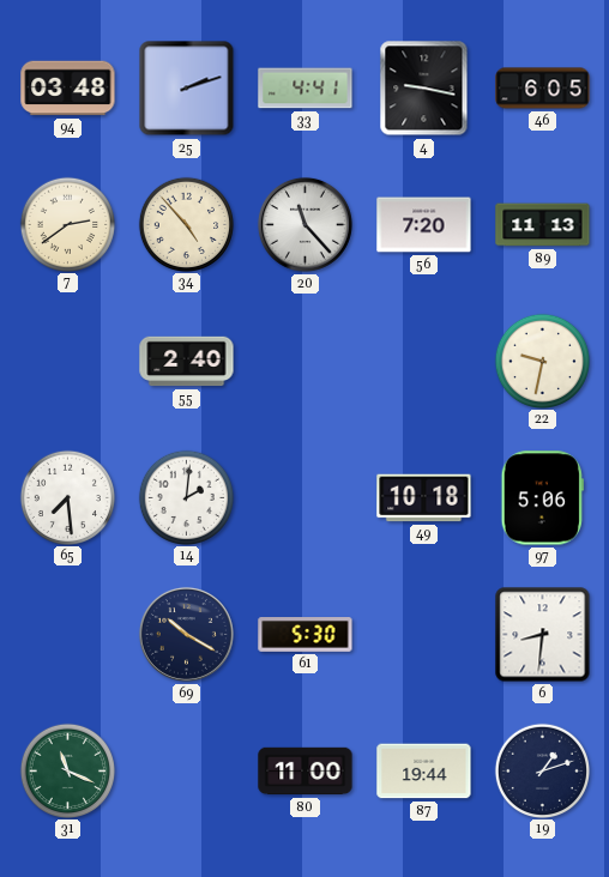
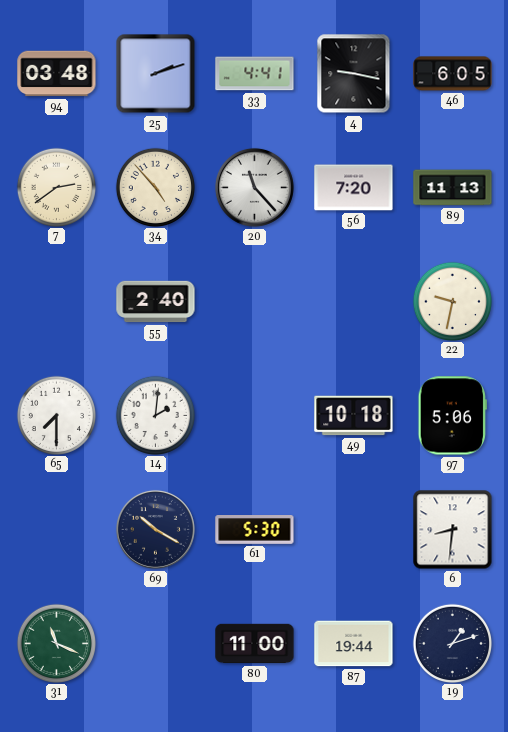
65: 7:29 -> 7:30 (56, 415)
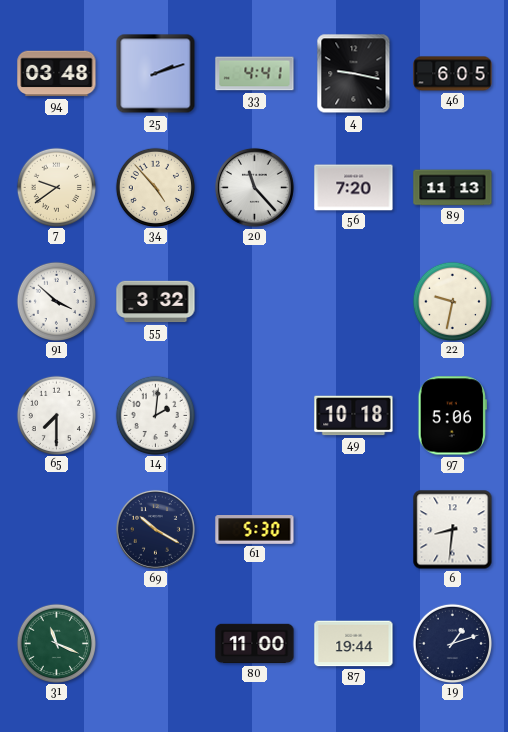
7: 2:39 -> 9:39 (56, 187)
91: none -> 3:52 (56, 301)
55: 2:40 -> 3:32 (156, 302)
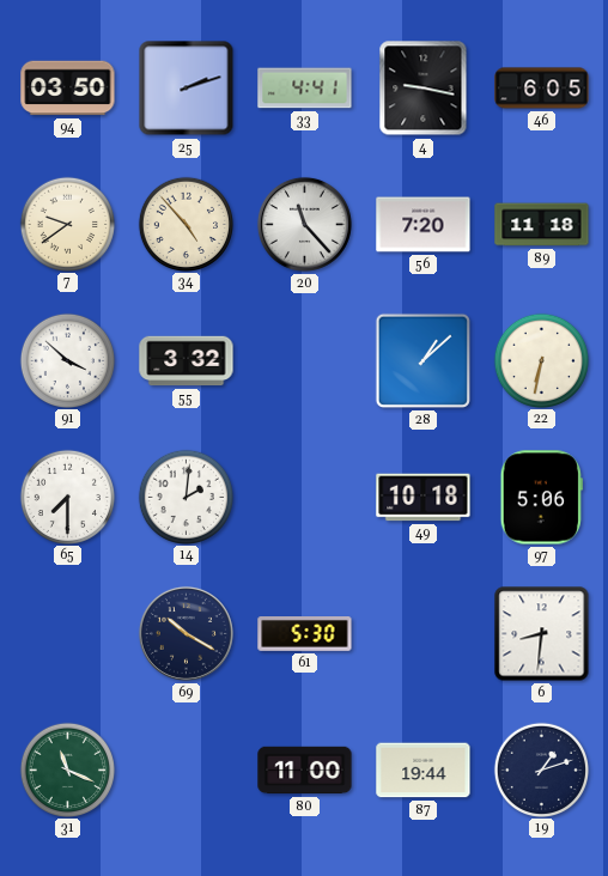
94: 03:48 -> 03:50 (68, 89)
89: 11:13 -> 11:18 (542, 225)
28: none -> 1:08 (422, 360)
22: 9:32 -> 6:32 (541, 360)
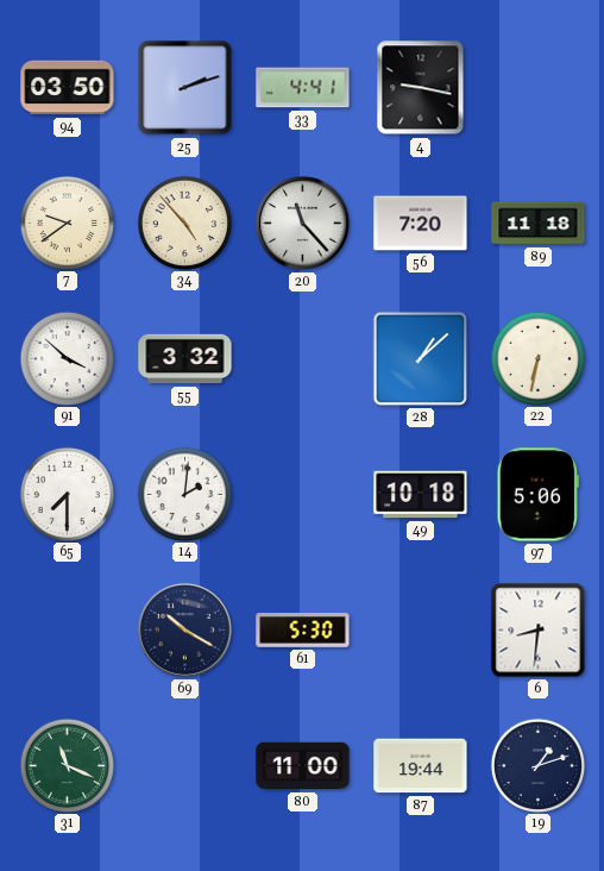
46: 6:05 -> none (542, 89)
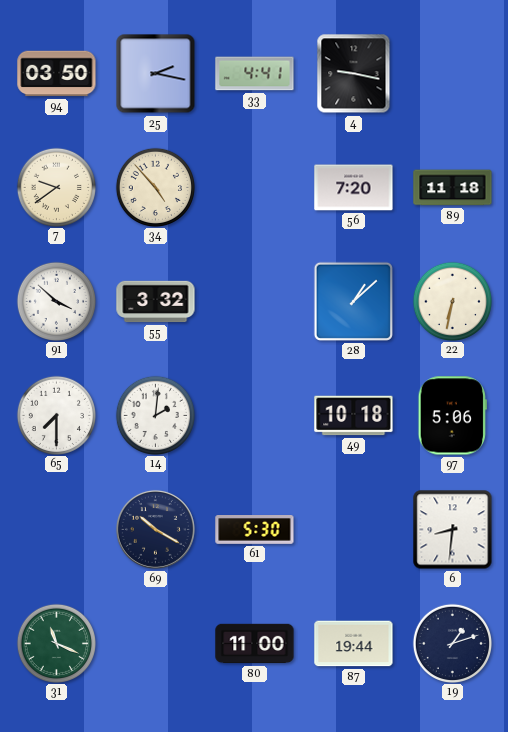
25: 2:12 -> 2:17 (156, 74)
20: 11:23 -> none (302, 223)
